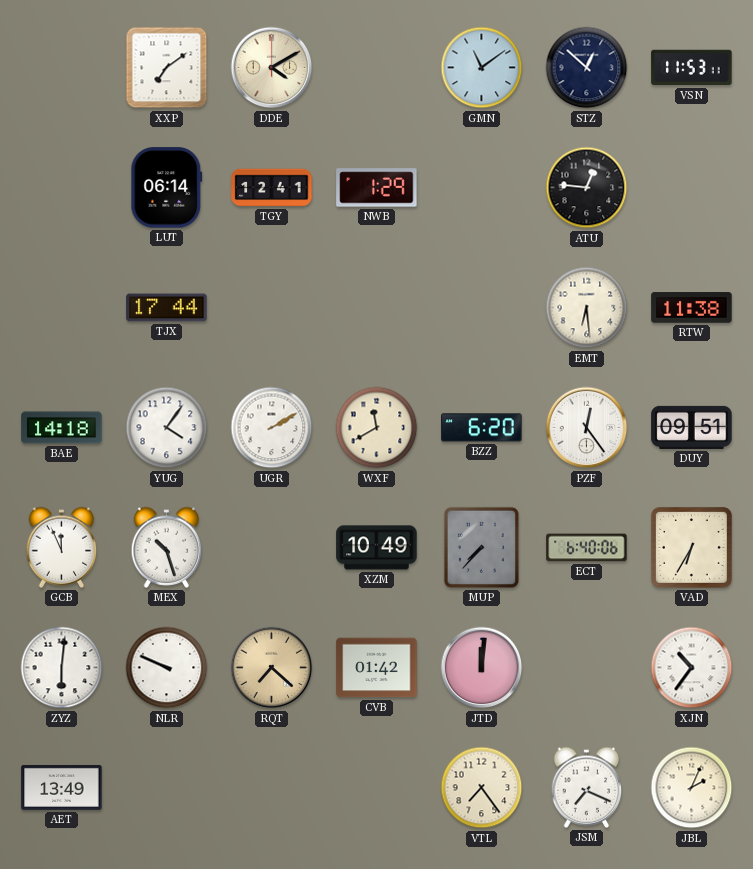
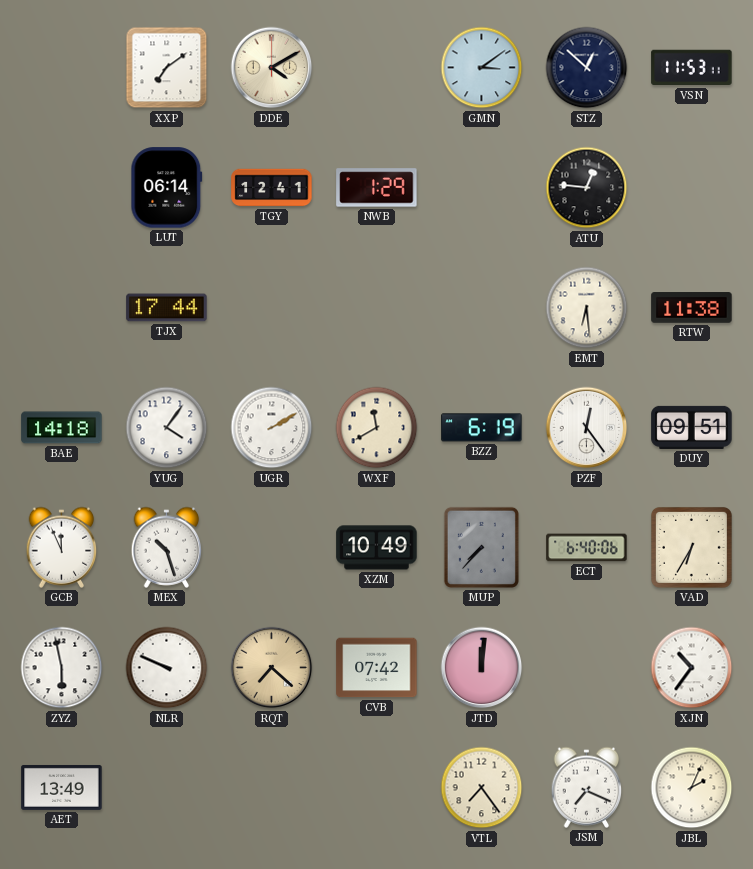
GMN: 11:09 -> 3:09 (482, 68)
BZZ: 6:20 -> 6:19 (482, 428)
ZYZ: 6:01 -> 5:58 (62, 668)
CVB: 01:42 -> 07:42 (377, 668)
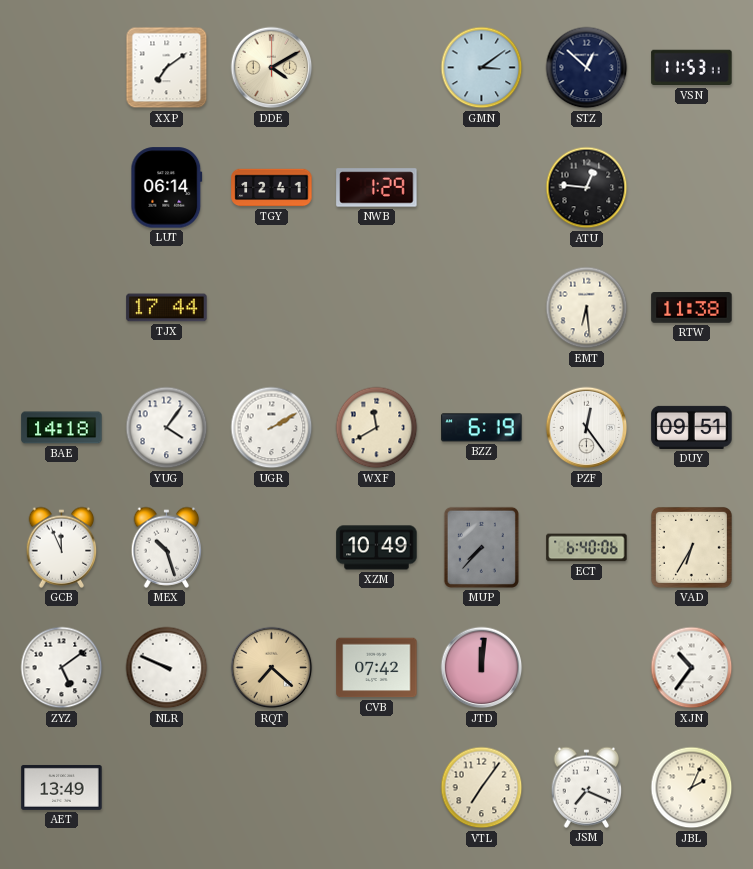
ZYZ: 5:58 -> 5:09 (62, 668)
VTL: 7:24 -> 7:06 (482, 788)
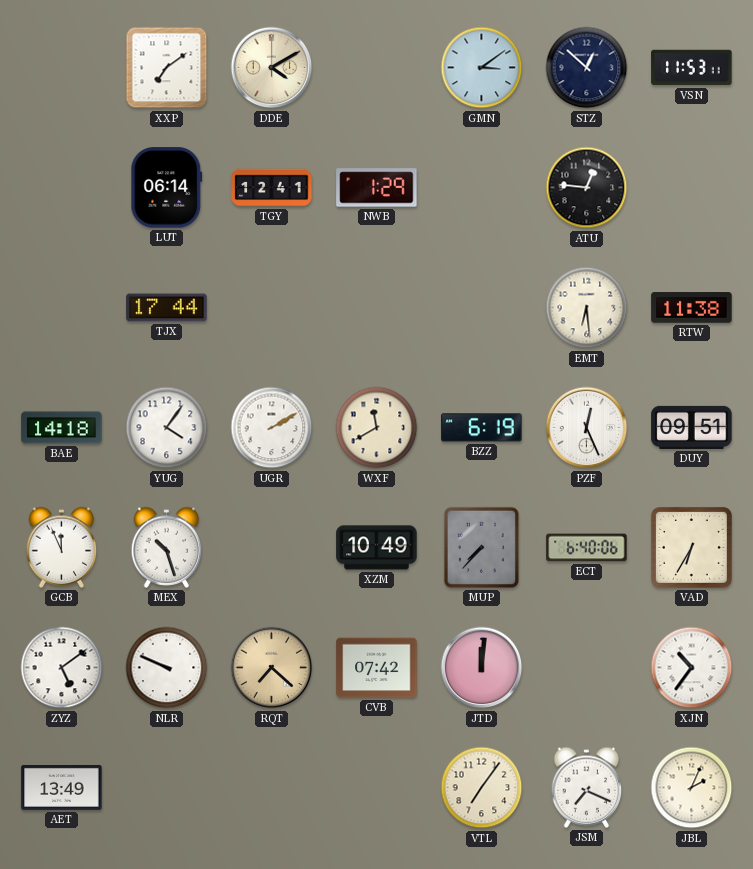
PZF: 12:24 -> 12:26 (587, 428)
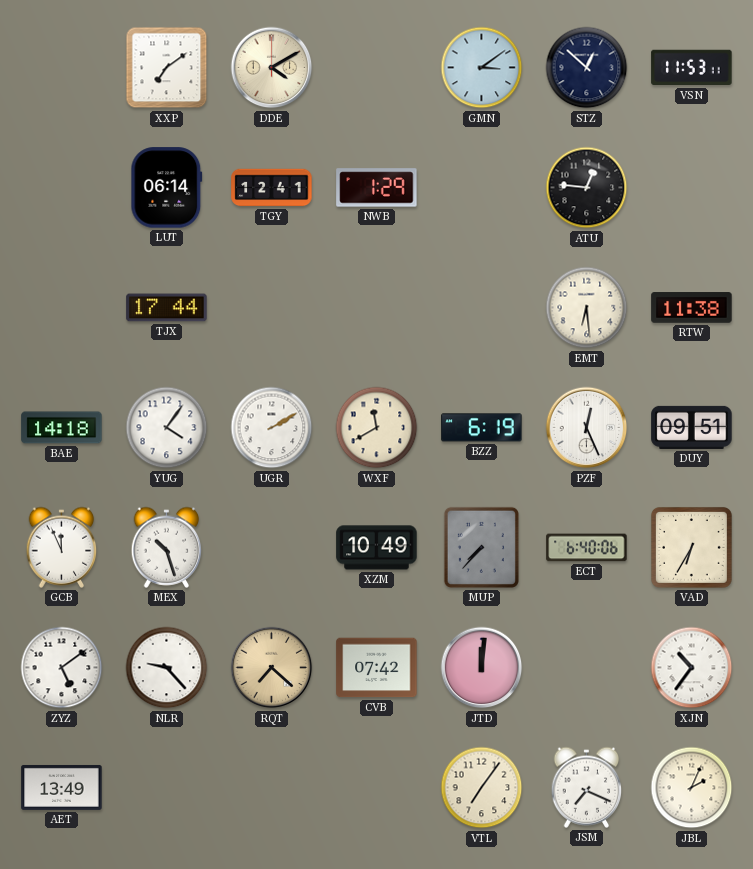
NLR: 9:49 -> 9:23 (167, 668)
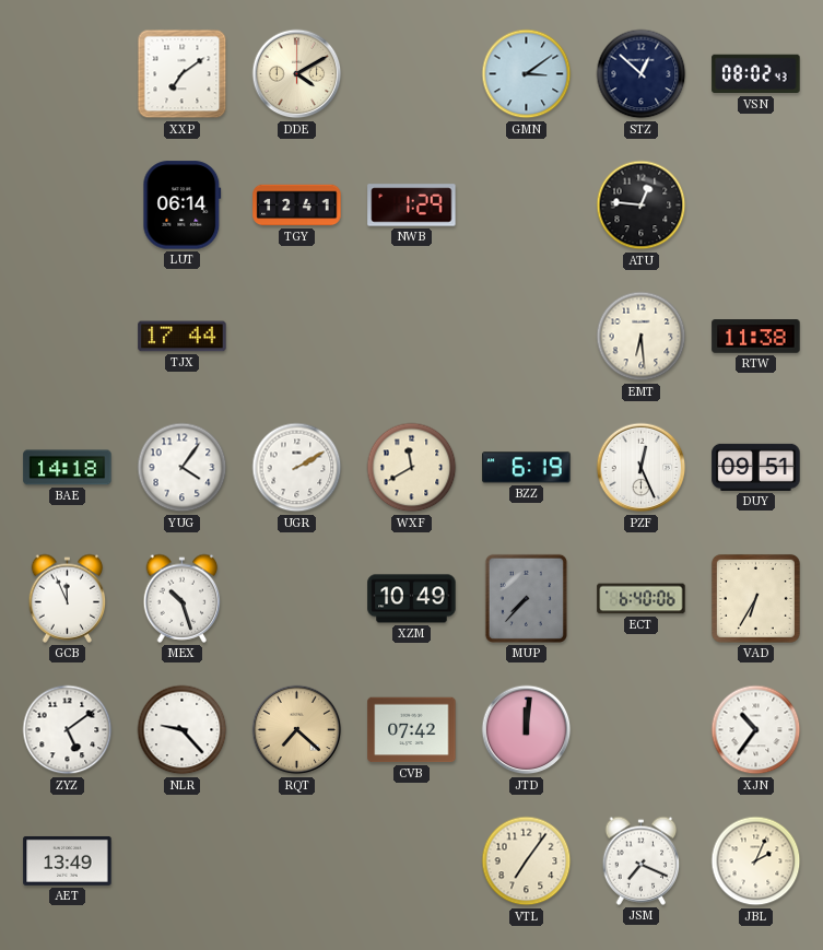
VSN: 11:53 -> 08:02 (756, 74)
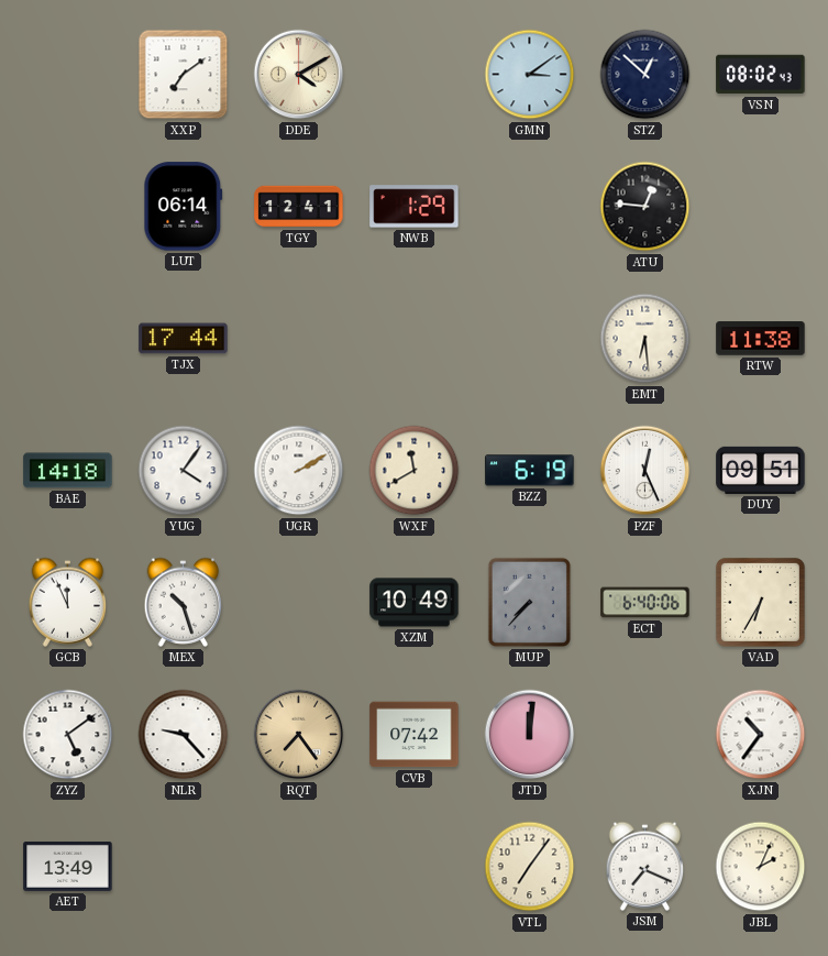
RQT: 7:22 -> 7:24 (299, 735)
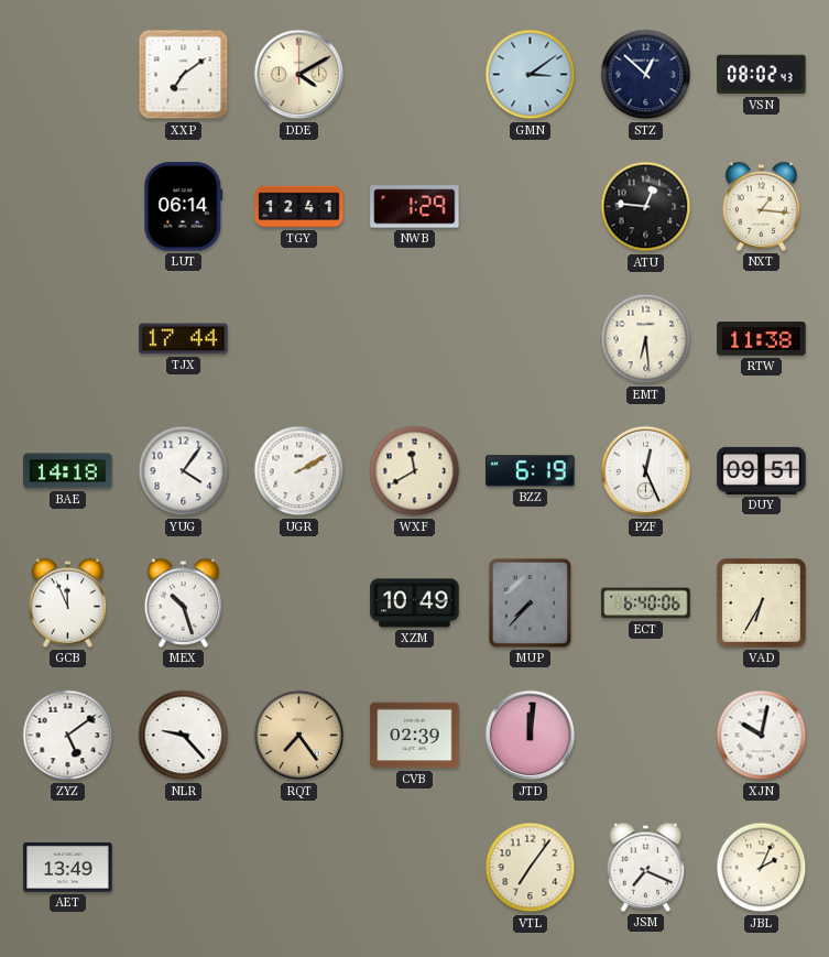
NXT: none -> 1:16 (762, 206)
CVB: 07:42 -> 02:39 (415, 736)
XJN: 10:36 -> 10:02 (762, 736)
